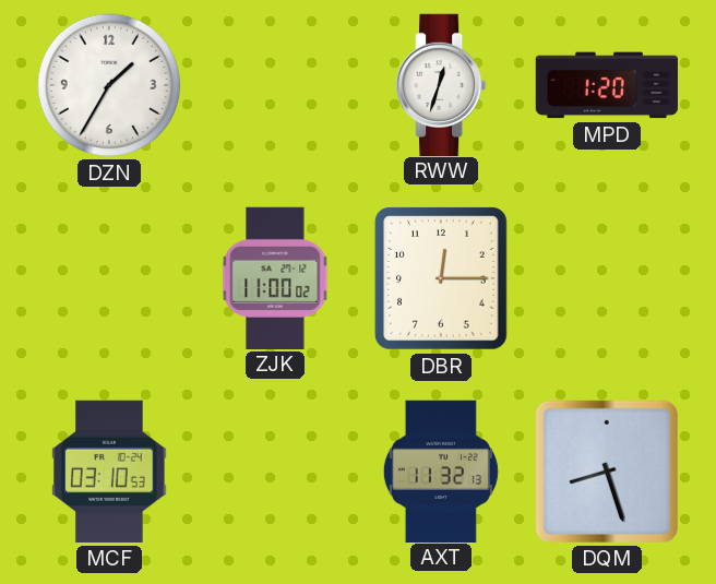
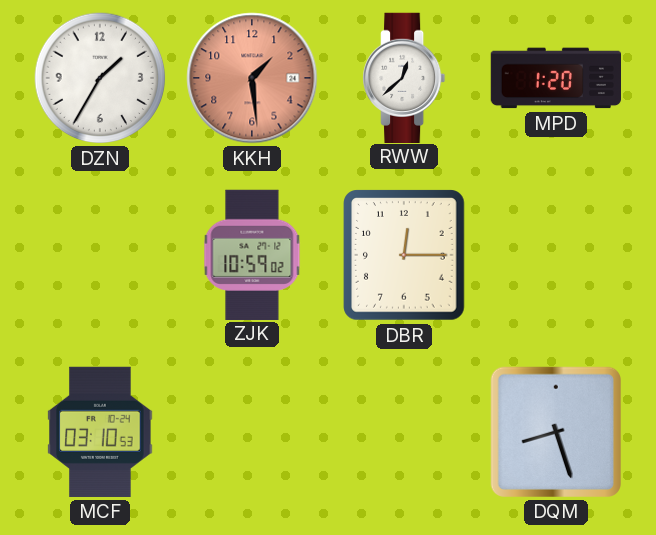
KKH: none -> 1:29 (252, 78)
RWW: 12:33 -> 12:38 (404, 77)
ZJK: 11:00 -> 10:59 (252, 254)
AXT: 11:32 -> none (441, 470)
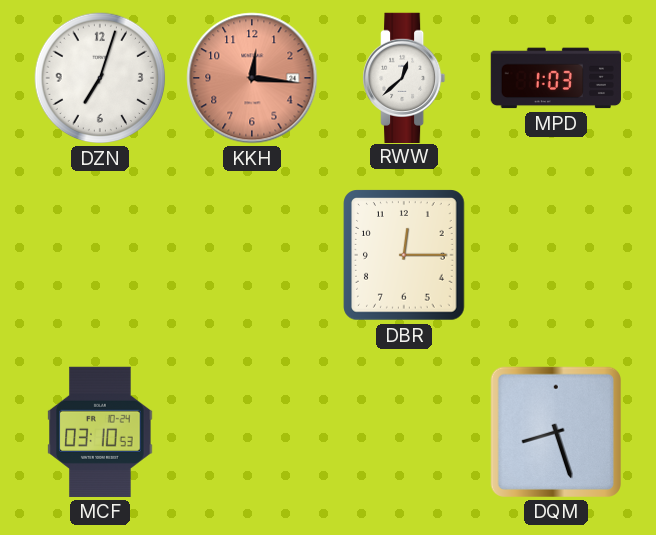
DZN: 1:35 -> 7:03 (100, 78)
KKH: 1:29 -> 12:16 (252, 78)
MPD: 1:20 -> 1:03 (555, 78)
ZJK: 10:59 -> none (252, 254)
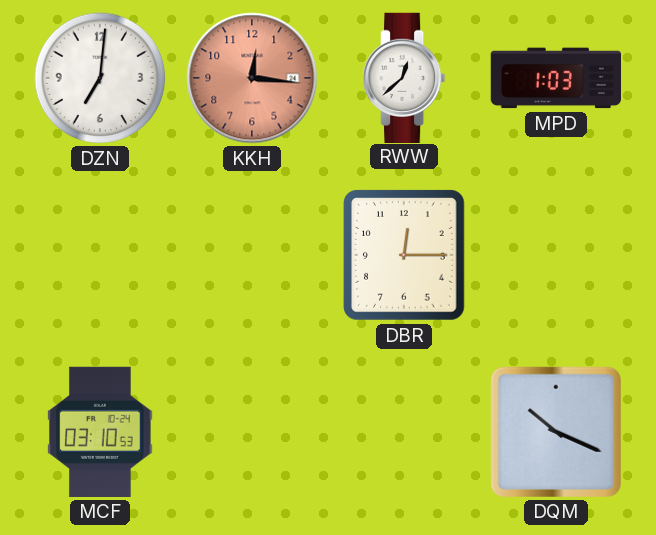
DZN: 7:03 -> 7:01 (100, 78)
DQM: 8:27 -> 10:19 (556, 432)
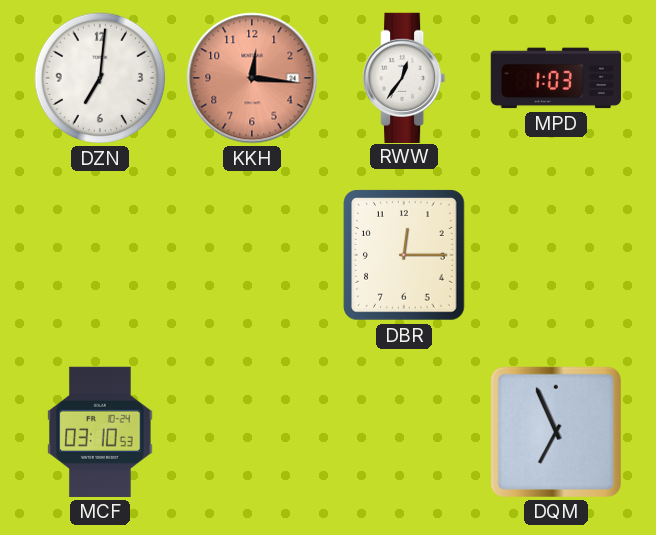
RWW: 12:38 -> 12:36 (404, 77)
DQM: 10:19 -> 6:56 (556, 432)
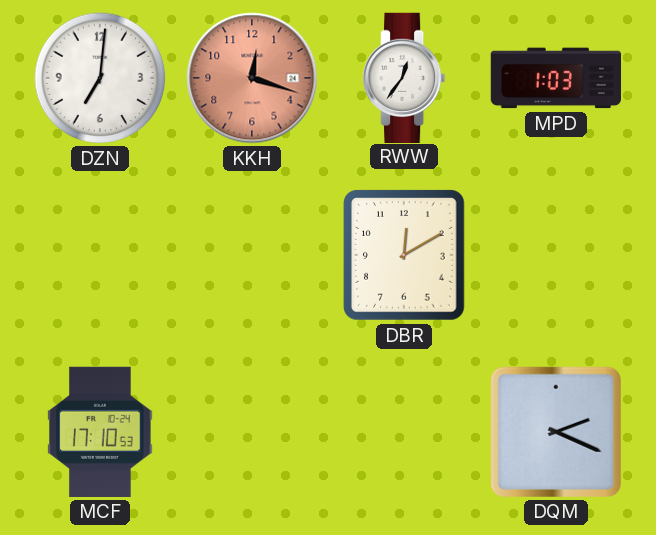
KKH: 12:16 -> 12:18 (252, 78)
DBR: 12:15 -> 12:10 (404, 255)
MCF: 03:10 -> 17:10 (100, 432)
DQM: 6:56 -> 2:19 (556, 432)
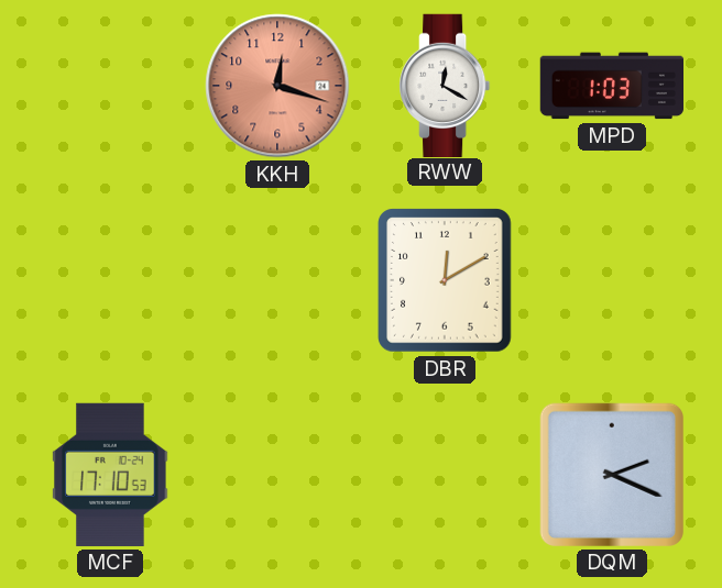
DZN: 7:01 -> none (100, 78)
RWW: 12:36 -> 12:20 (445, 85)
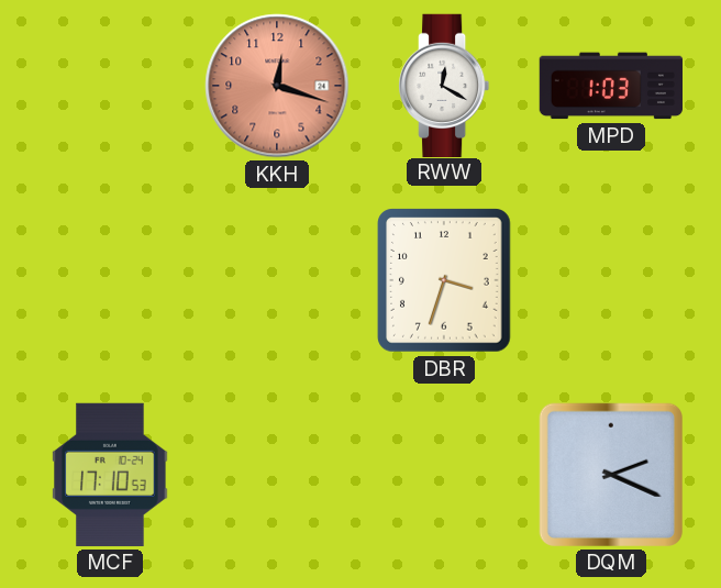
DBR: 12:10 -> 3:33 (444, 280)
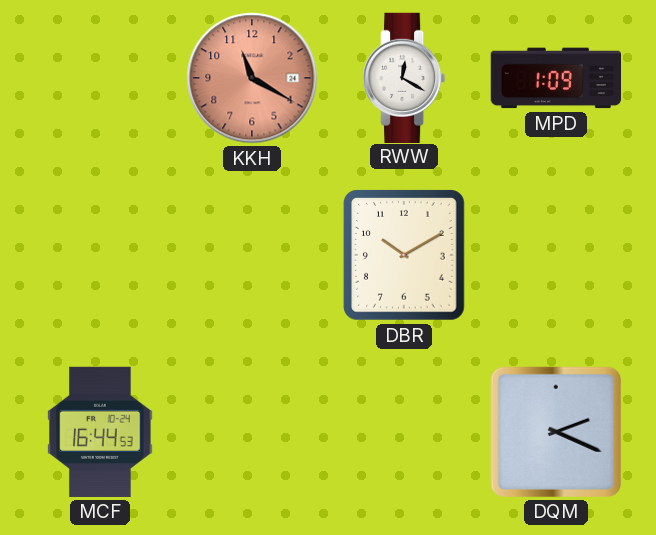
KKH: 12:18 -> 11:20 (252, 78)
MPD: 1:03 -> 1:09 (555, 78)
DBR: 3:33 -> 10:10 (404, 255)
MCF: 17:10 -> 16:44 (100, 432)
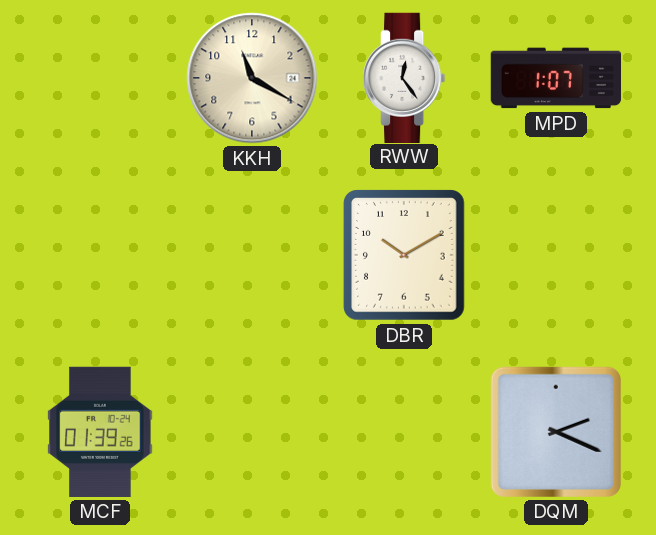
KKH dial: salmon -> cream (252, 78)
RWW: 12:20 -> 12:24 (404, 77)
MPD: 1:09 -> 1:07 (555, 78)
MCF: 16:44 -> 01:39 (100, 432)
